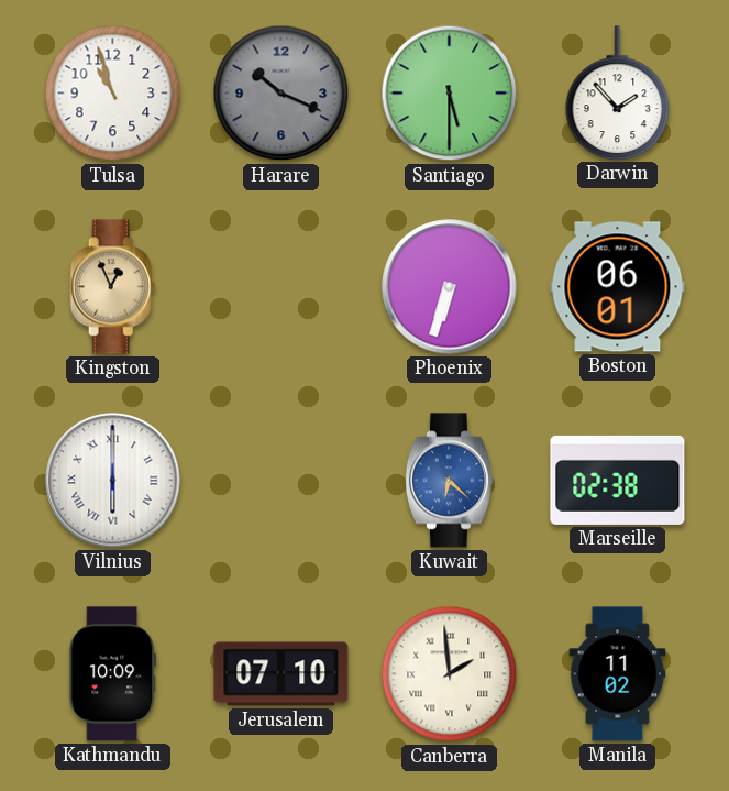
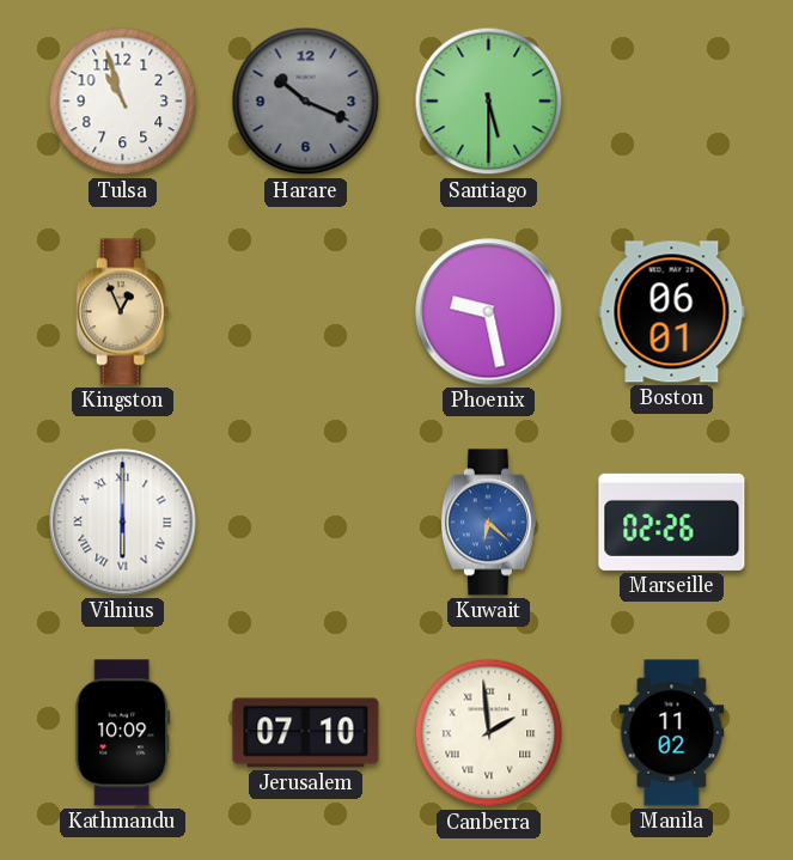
Darwin: 1:53 -> none (618, 92)
Phoenix: 6:33 -> 9:28 (489, 312)
Marseille: 02:38 -> 02:26 (672, 522)
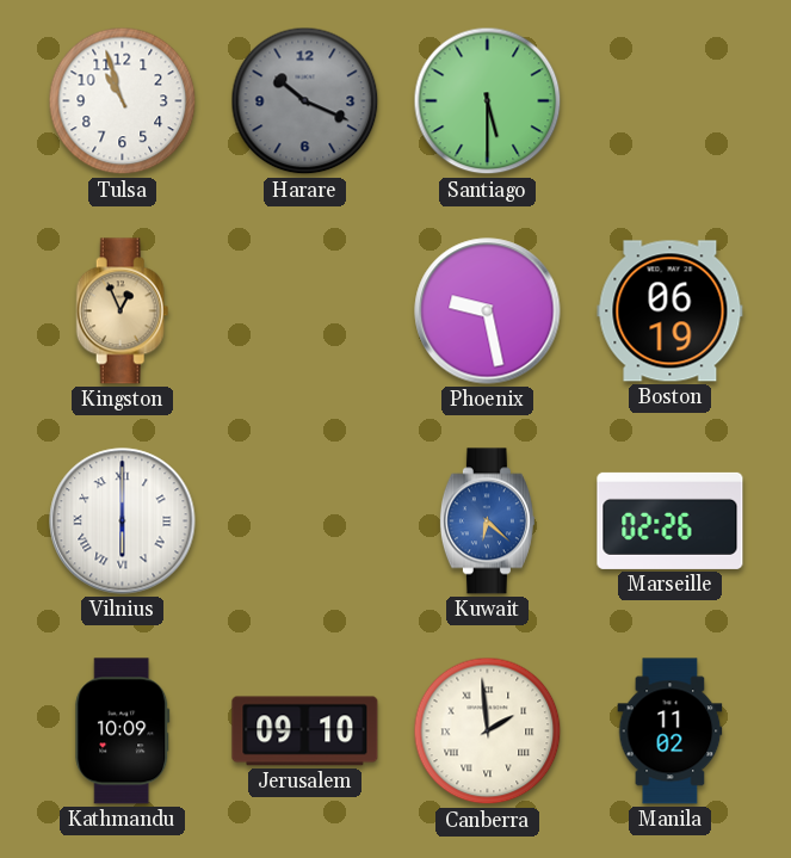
Boston: 06:01 -> 06:19 (671, 311)
Jerusalem: 07:10 -> 09:10 (305, 732)
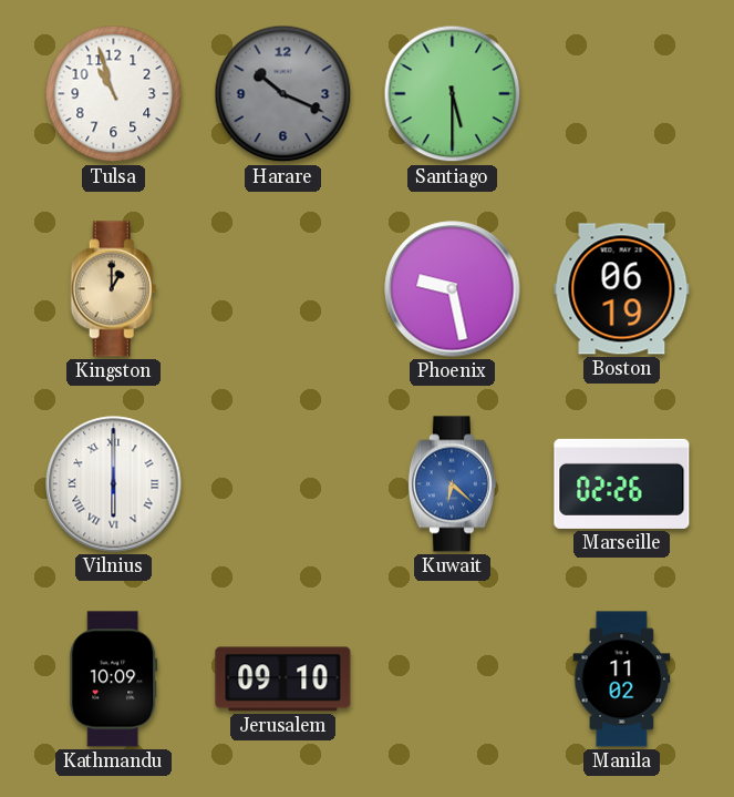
Kingston: 12:56 -> 1:00 (114, 289)
Canberra: 1:59 -> none (488, 732)
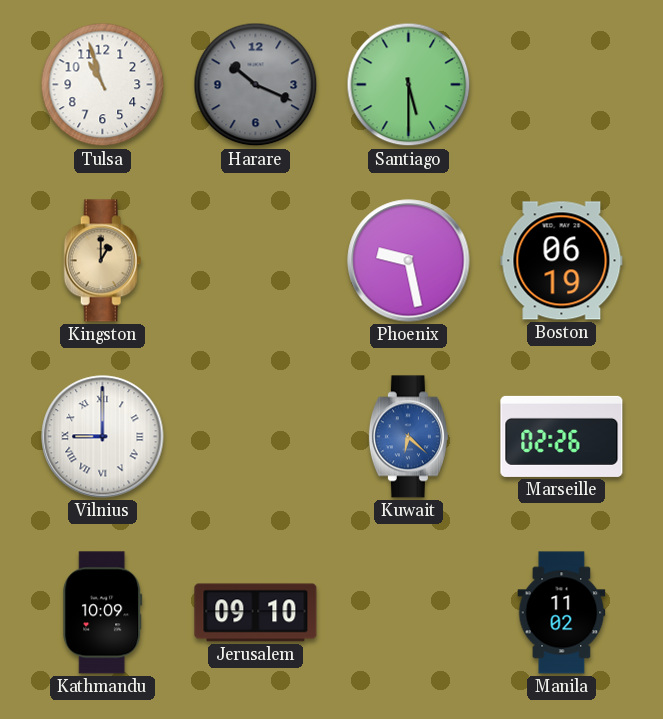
Vilnius: 6:00 -> 9:00 (103, 437)
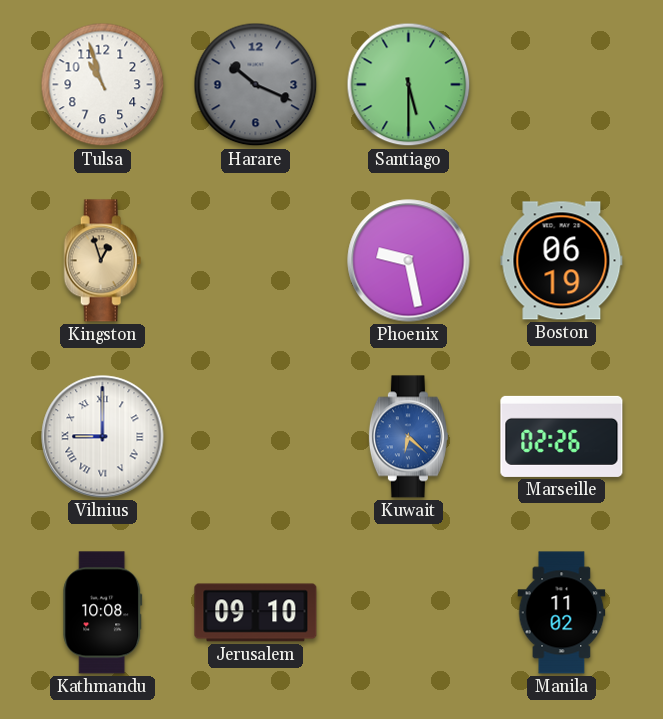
Kingston: 1:00 -> 12:57 (103, 261)
Kathmandu: 10:09 -> 10:08 (103, 613)
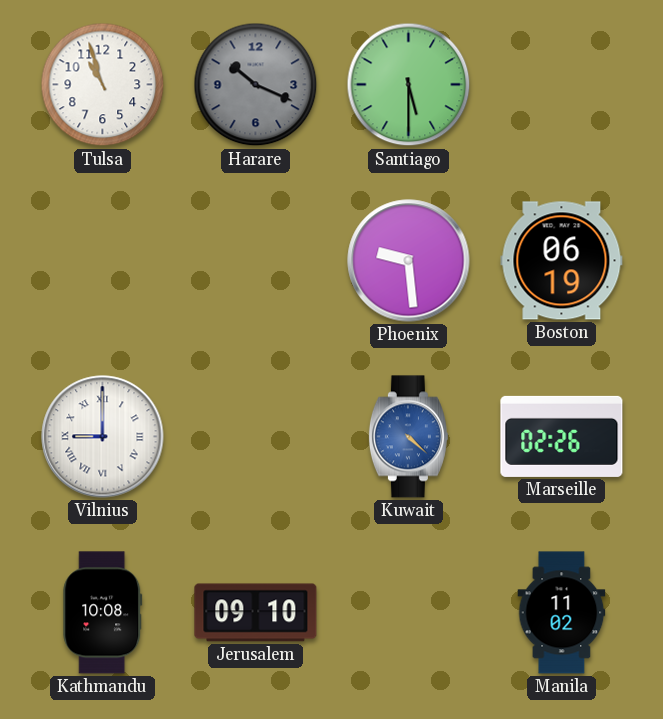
Kingston: 12:57 -> none (103, 261)
Phoenix: 9:28 -> 9:29 (409, 261)
Kuwait: 6:22 -> 4:22 (408, 437)
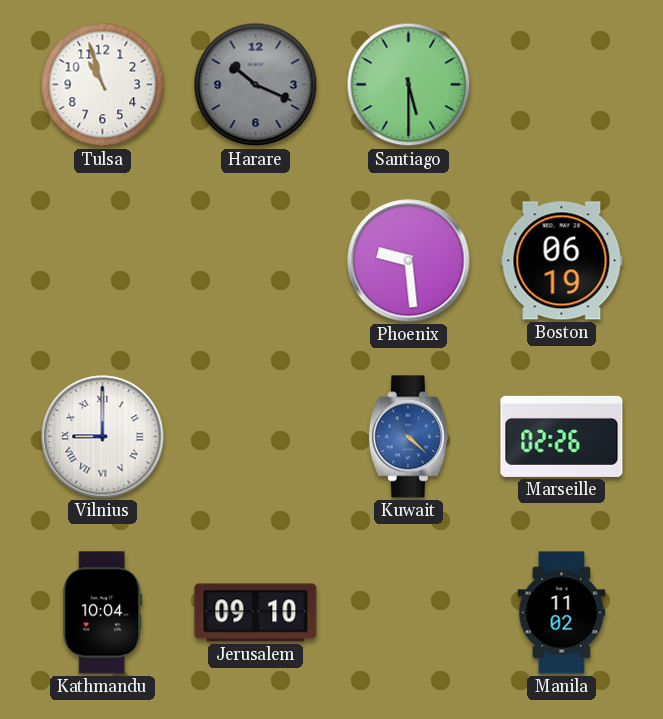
Kathmandu: 10:08 -> 10:04 (103, 613)
